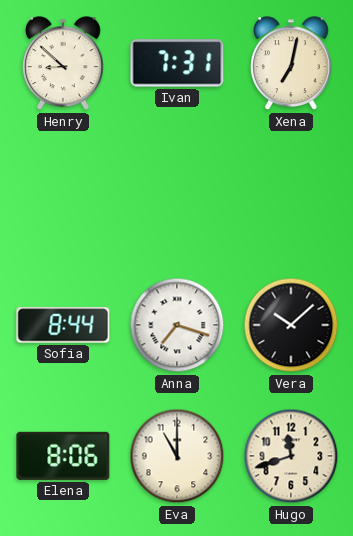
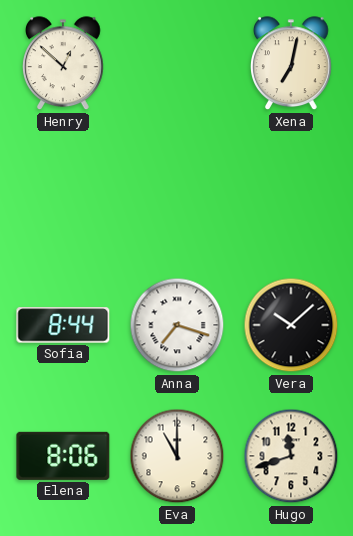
Henry: 8:52 -> 12:52 (64, 64)
Ivan: 7:31 -> none (177, 63)
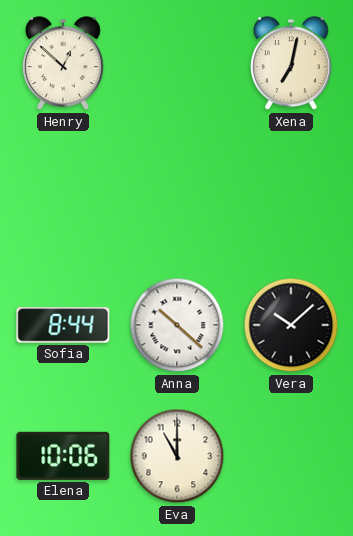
Anna: 7:18 -> 10:22 (177, 325)
Elena: 8:06 -> 10:06 (63, 456)
Hugo: 11:42 -> none (291, 456)
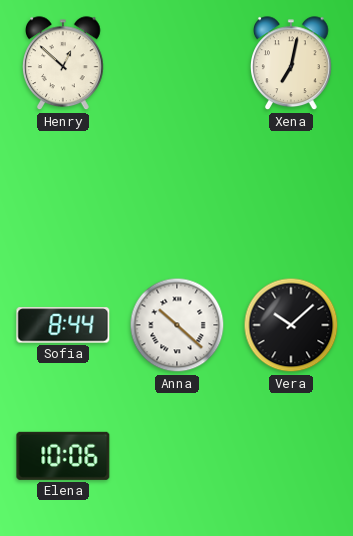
Eva: 11:00 -> none (177, 456)
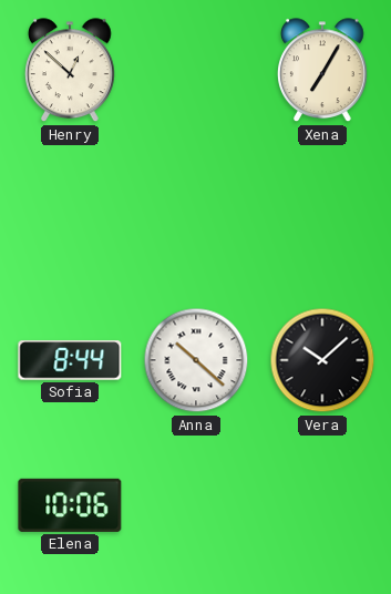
Xena: 7:02 -> 7:05 (323, 71)
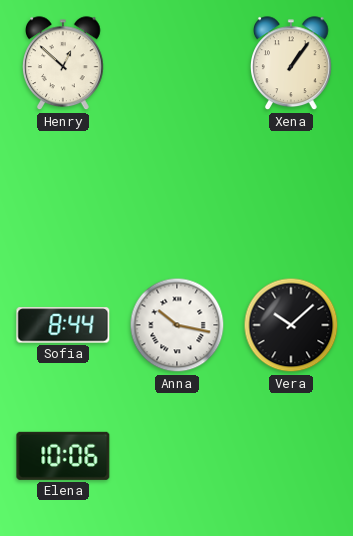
Xena: 7:05 -> 1:06 (292, 64)
Anna: 10:22 -> 10:17 (177, 325)
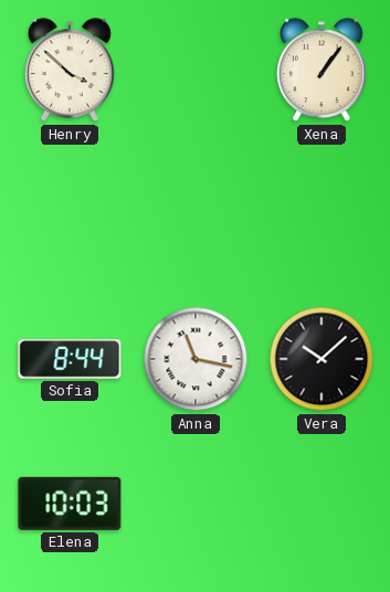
Henry: 12:52 -> 3:52 (71, 71)
Anna: 10:17 -> 11:17 (196, 359)
Elena: 10:06 -> 10:03 (70, 504)
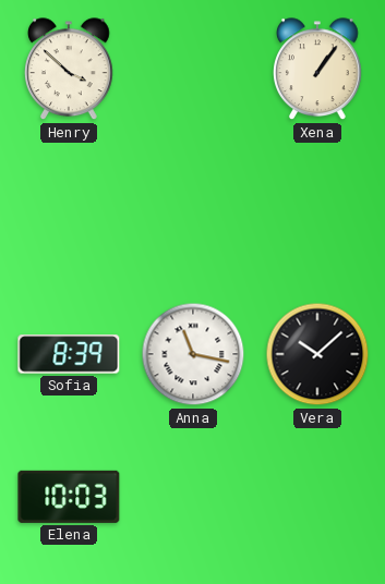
Sofia: 8:44 -> 8:39 (69, 354)
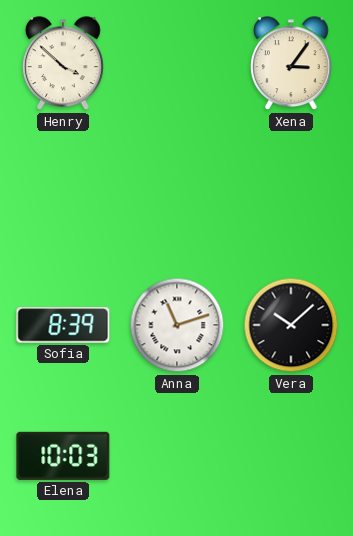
Xena: 1:06 -> 3:06 (292, 64)
Anna: 11:17 -> 11:12 (177, 325)
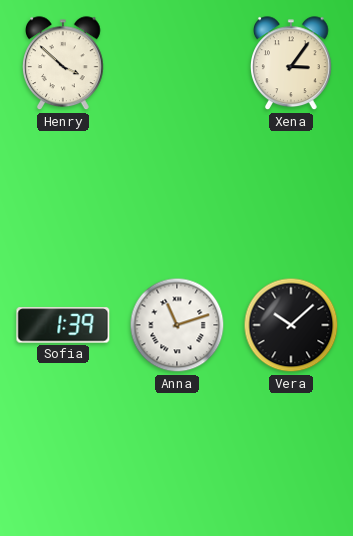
Sofia: 8:39 -> 1:39 (63, 325)
Elena: 10:03 -> none (63, 456)
